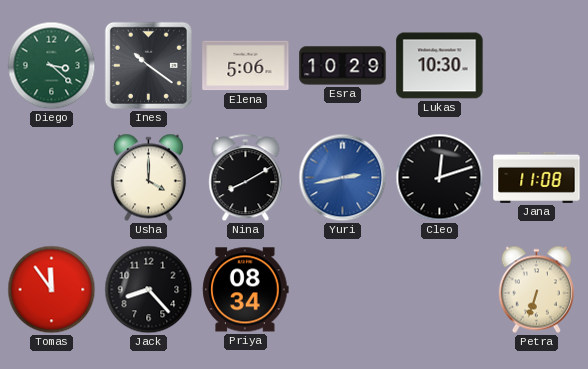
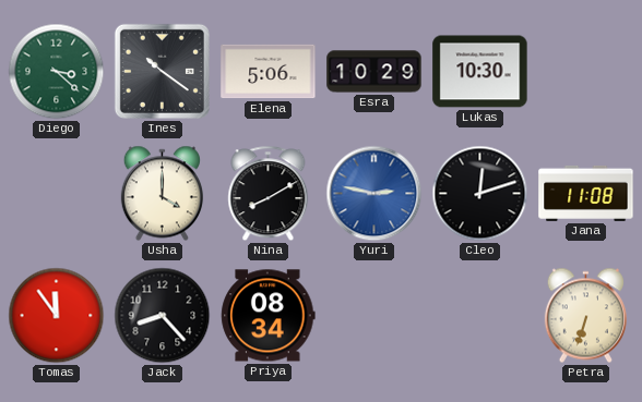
Yuri: 2:43 -> 2:47 (374, 194)
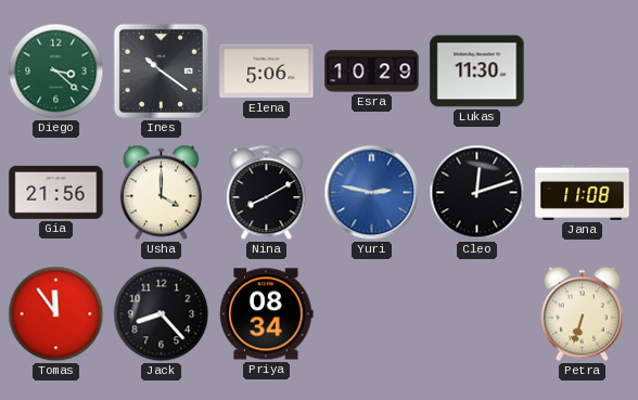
Lukas: 10:30 -> 11:30 (477, 72)
Gia: none -> 21:56 (56, 192)
